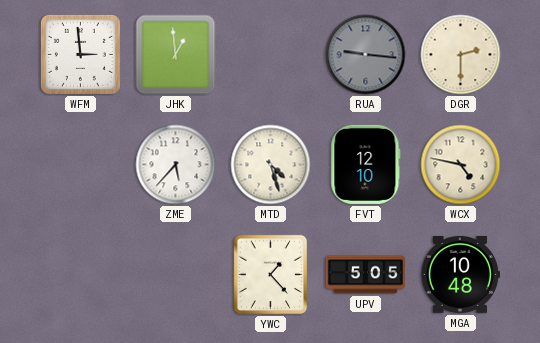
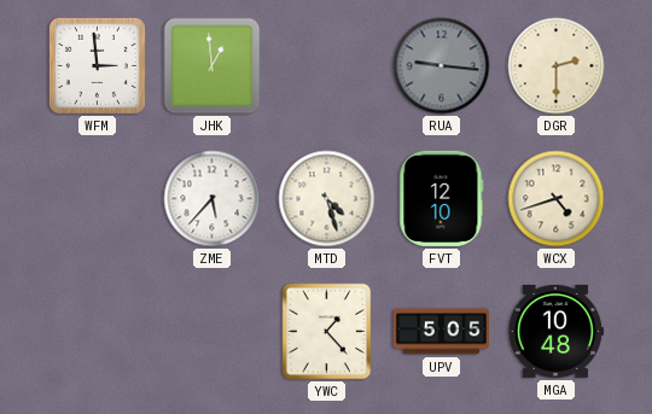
WCX: 4:47 -> 4:42 (557, 199)
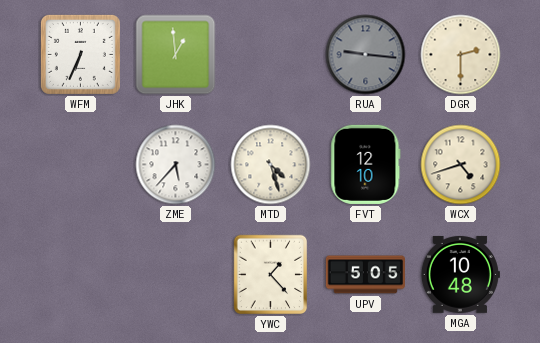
WFM: 2:59 -> 6:34 (80, 54)
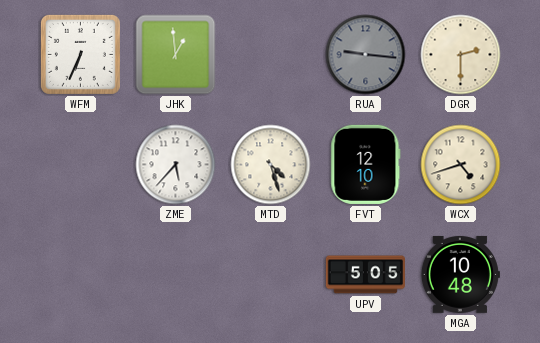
YWC: 1:23 -> none (271, 275)
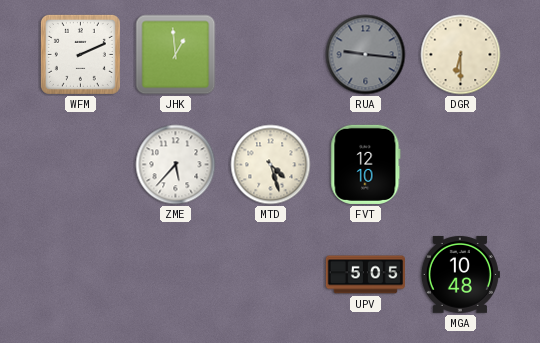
WFM: 6:34 -> 2:11 (80, 54)
DGR: 2:30 -> 6:30 (461, 55)
WCX: 4:42 -> none (461, 165)
